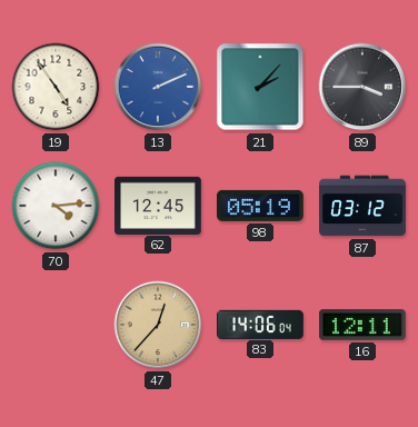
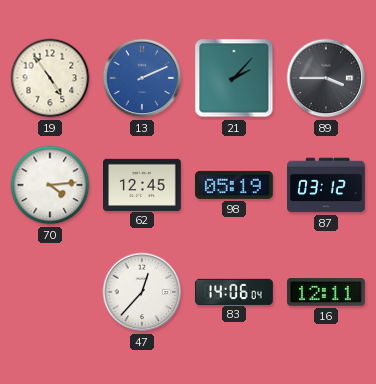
47 dial: champagne -> white (142, 292)
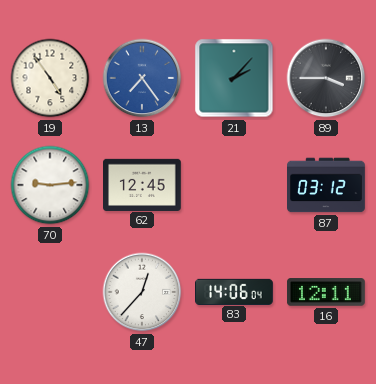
13: 2:11 -> 7:24 (142, 78)
70: 4:14 -> 9:14 (50, 185)
98: 05:19 -> none (234, 185)
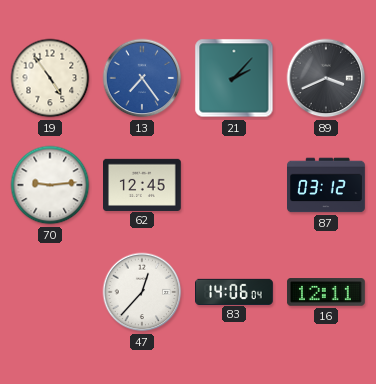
89: 3:45 -> 3:41 (326, 78)
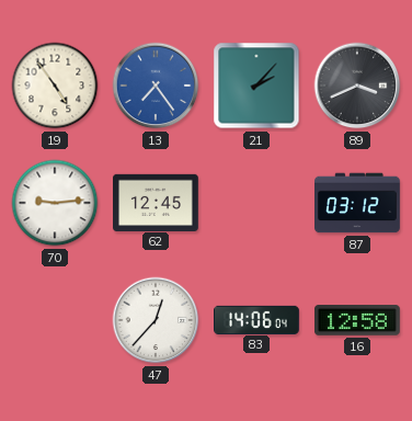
16: 12:11 -> 12:58 (358, 320)
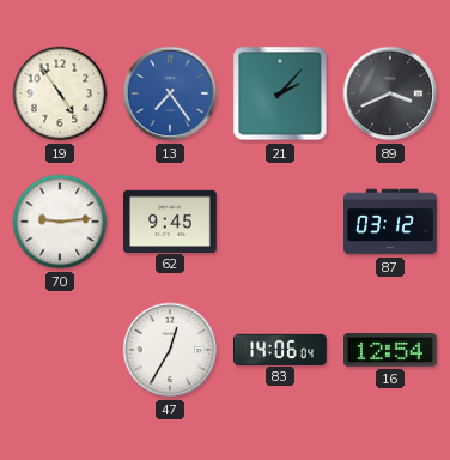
62: 12:45 -> 9:45 (171, 220)
47: 12:37 -> 12:35 (170, 350)
16: 12:58 -> 12:54 (391, 350)
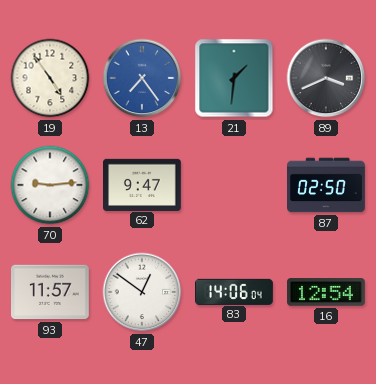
21: 2:07 -> 1:31 (234, 78)
62: 9:45 -> 9:47 (143, 184)
87: 03:12 -> 02:50 (327, 185)
93: none -> 11:57 (51, 292)
47: 12:35 -> 12:51 (142, 292)
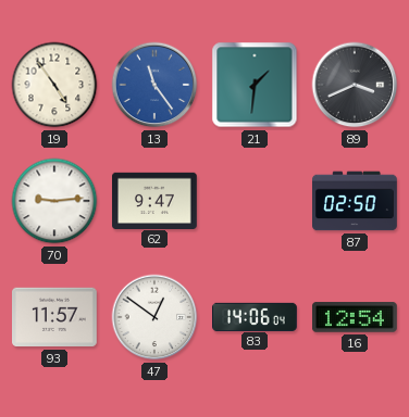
13: 7:24 -> 11:24 (154, 85)
